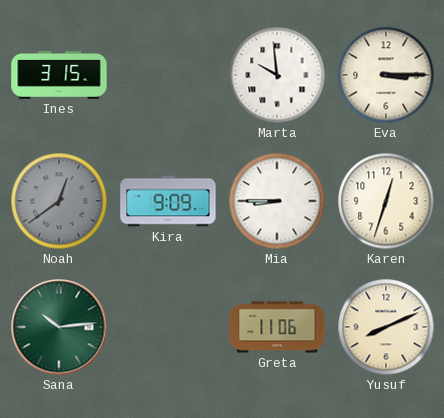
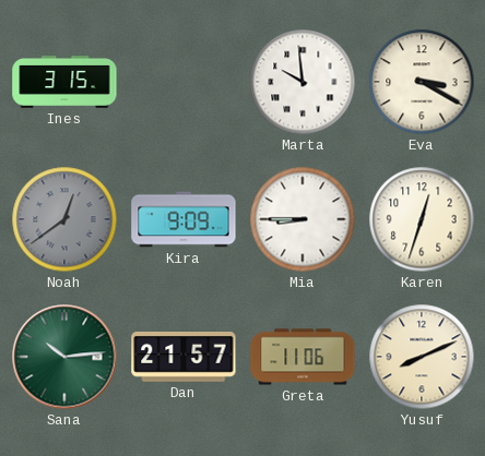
Eva: 3:15 -> 3:20 (422, 82)
Dan: none -> 21:57 (184, 358)
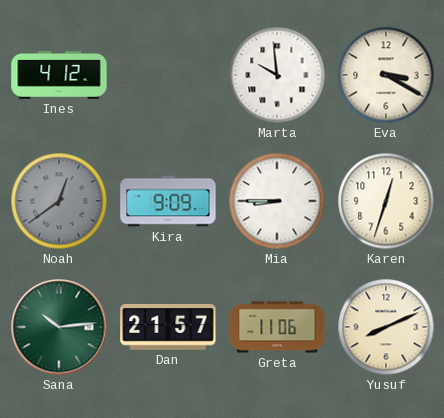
Ines: 3:15 -> 4:12 (59, 76)
